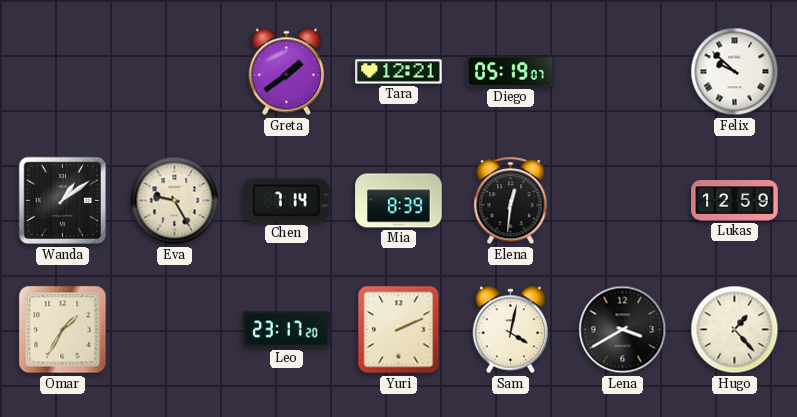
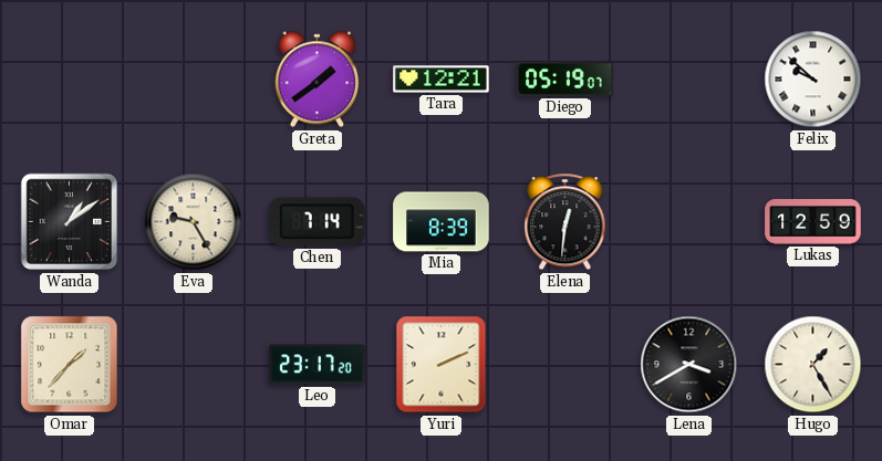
Omar: 1:35 -> 1:37 (70, 365)
Sam: 4:02 -> none (511, 330)
Hugo: 1:23 -> 1:25 (813, 365)
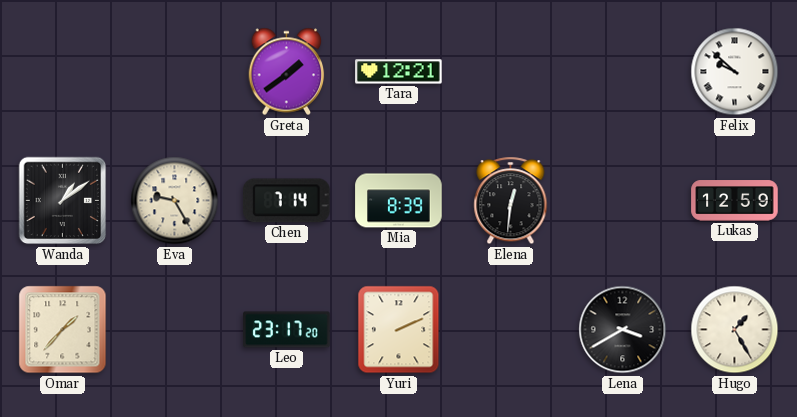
Diego: 05:19 -> none (565, 80)
